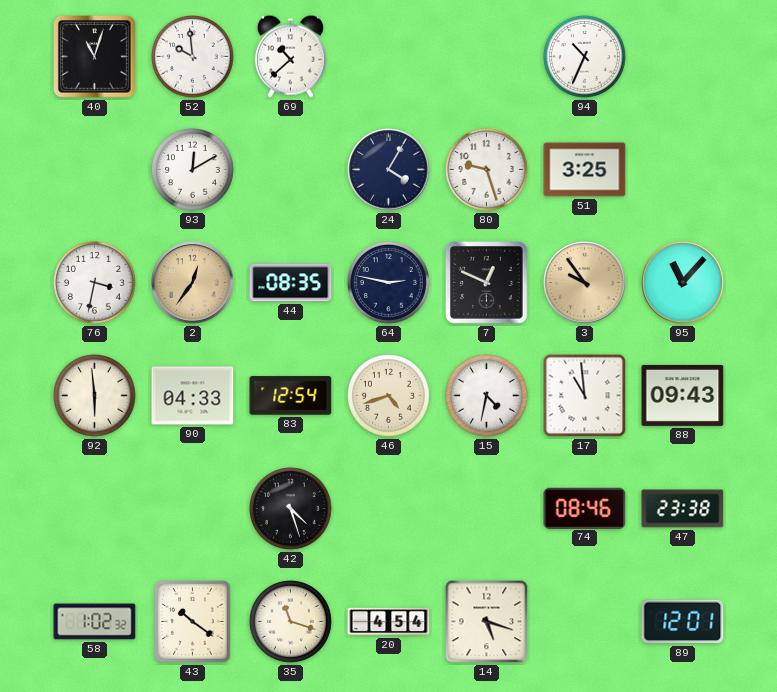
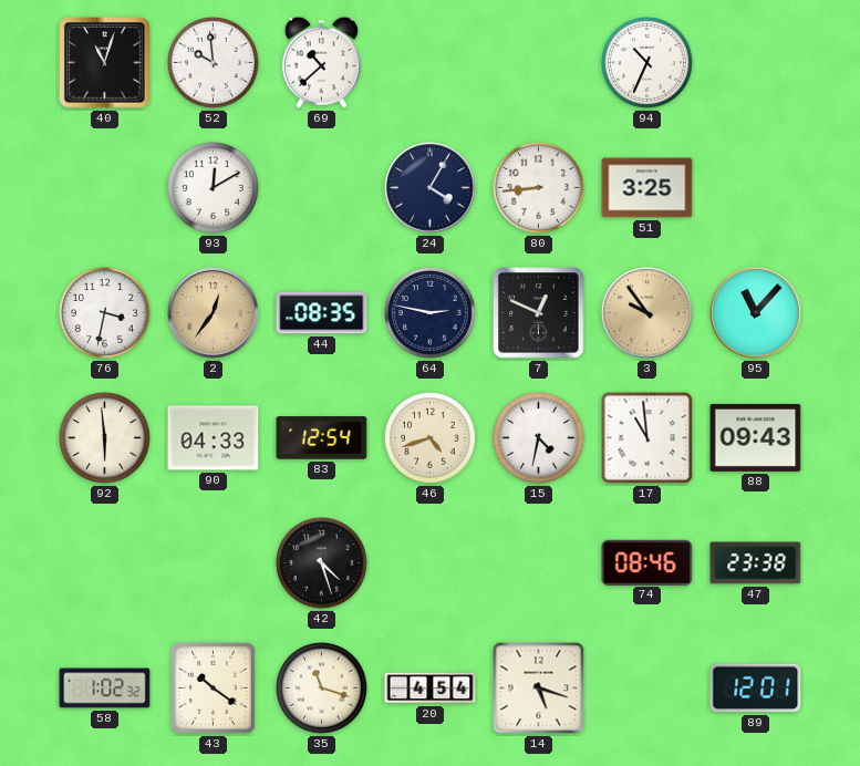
80: 9:27 -> 8:44 (539, 188)
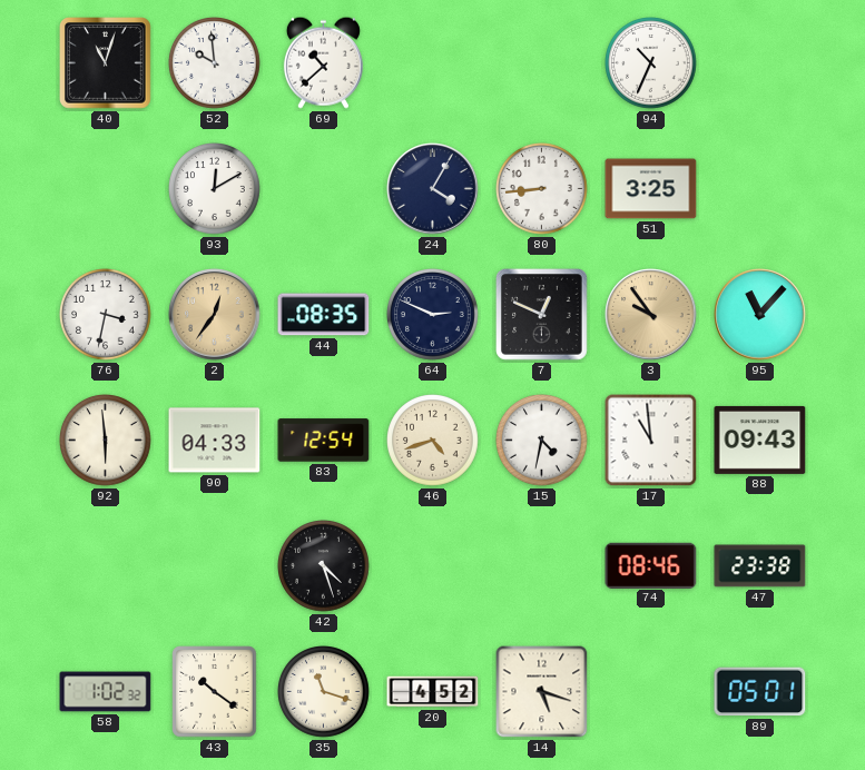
64: 2:47 -> 2:49 (433, 315)
20: 4:54 -> 4:52 (433, 692)
89: 12:01 -> 05:01 (760, 692)
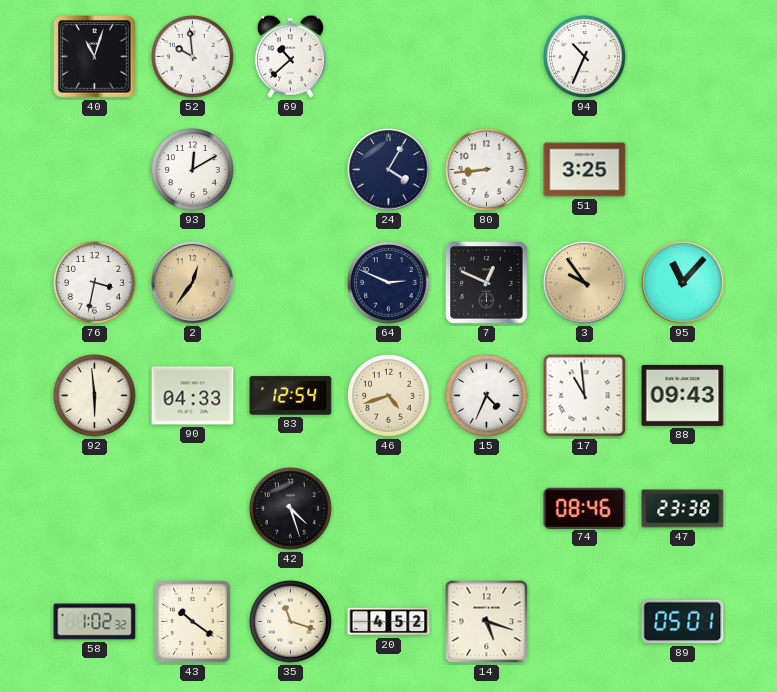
44: 08:35 -> none (324, 315)
15: 4:32 -> 4:34 (487, 396)
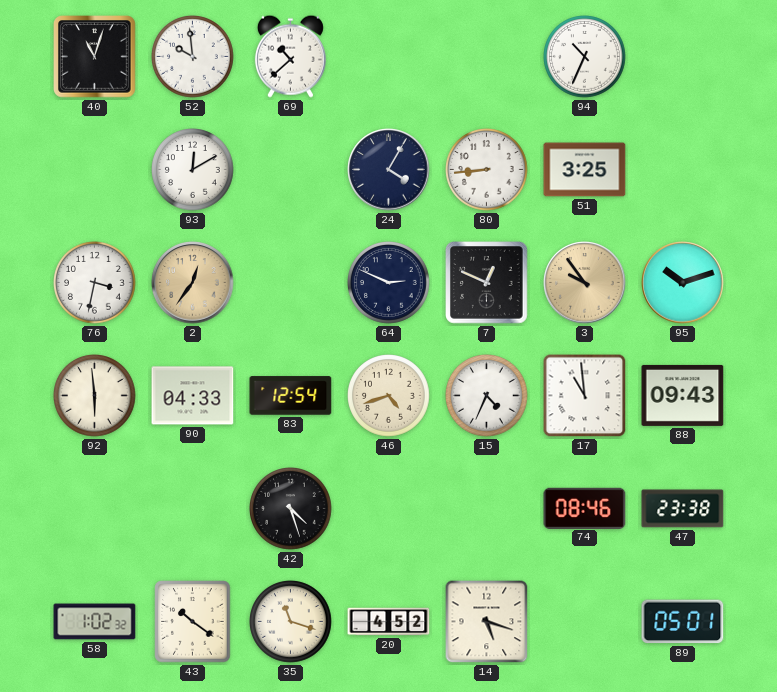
95: 11:07 -> 10:12 (683, 283)
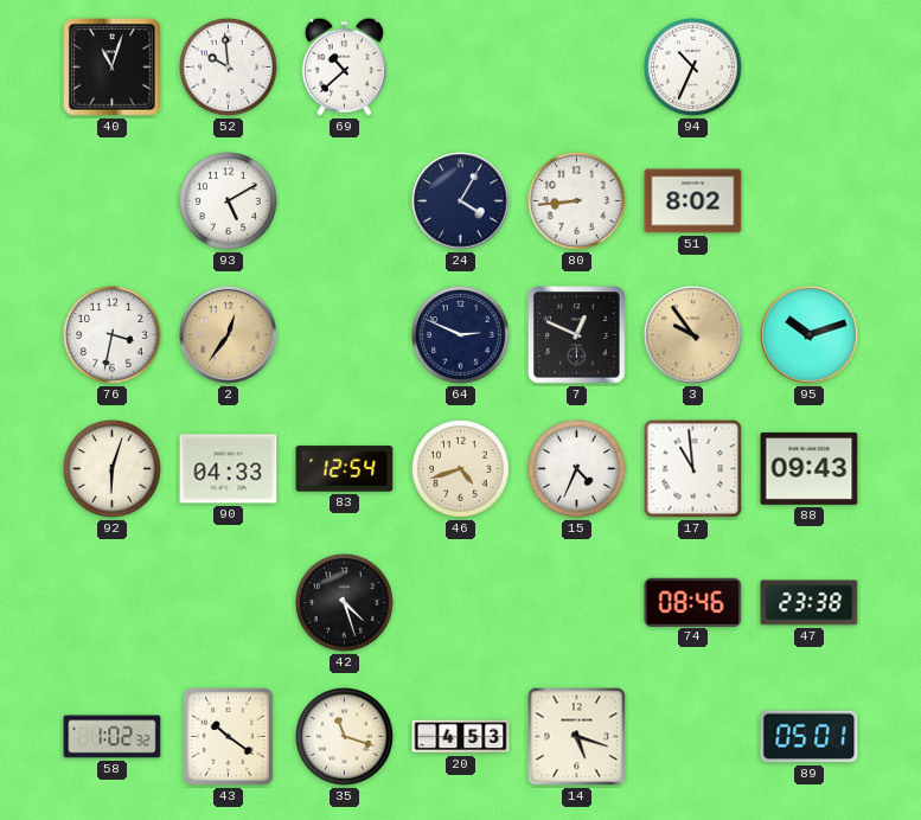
93: 12:10 -> 5:10 (229, 201)
51: 3:25 -> 8:02 (693, 201)
92: 5:59 -> 6:03 (113, 469)
20: 4:52 -> 4:53 (461, 737)
